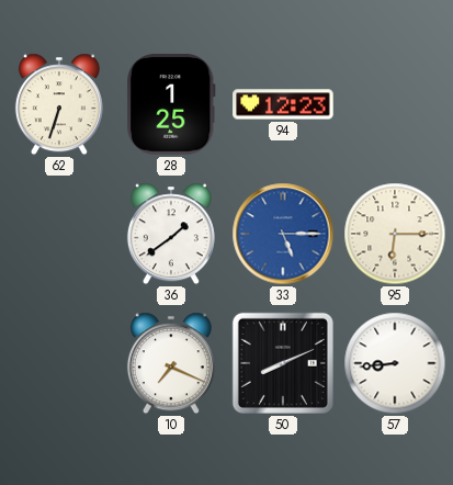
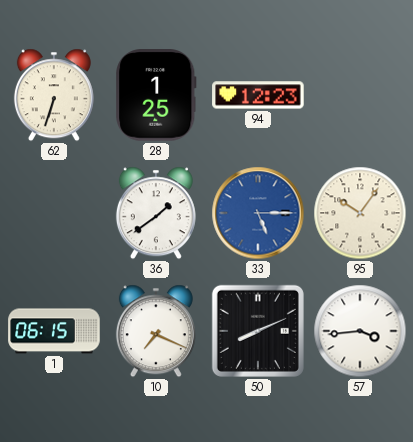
95: 6:15 -> 10:06 (360, 213)
1: none -> 06:15 (54, 331)
57: 8:44 -> 3:44 (360, 331)
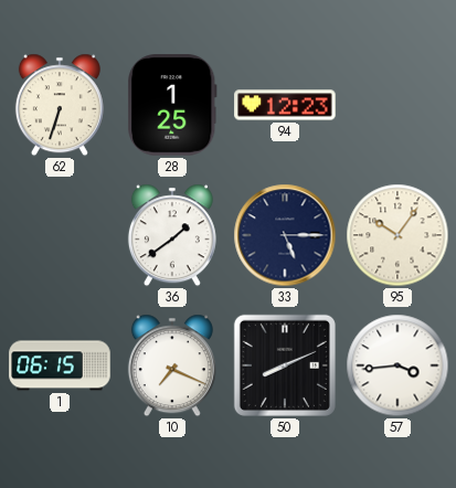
33 dial: blue -> navy (285, 235)
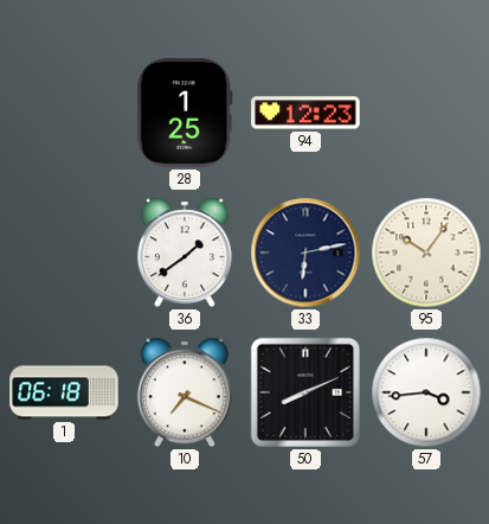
62: 6:33 -> none (60, 105)
33: 5:15 -> 6:13 (305, 253)
1: 06:15 -> 06:18 (64, 392)
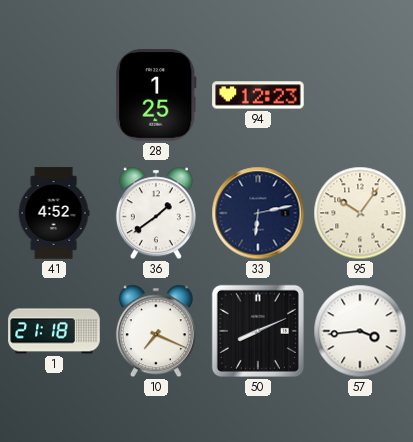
41: none -> 4:52 (54, 213)
1: 06:18 -> 21:18 (54, 331)
